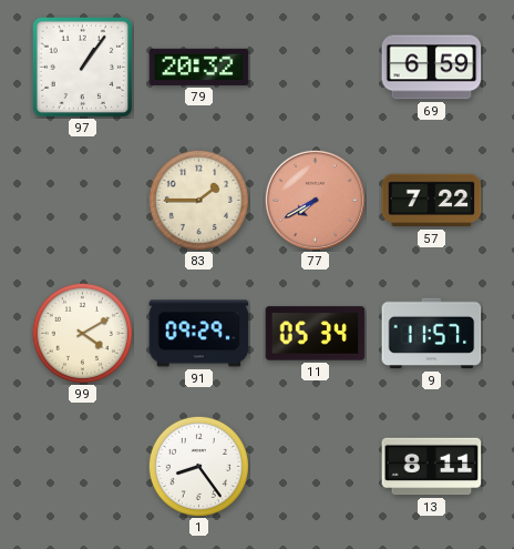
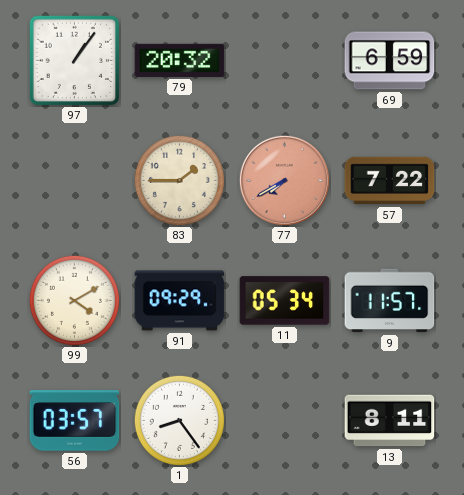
56: none -> 03:57 (75, 421)
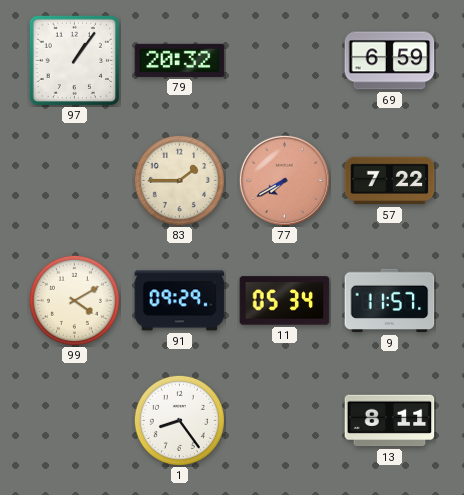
56: 03:57 -> none (75, 421)
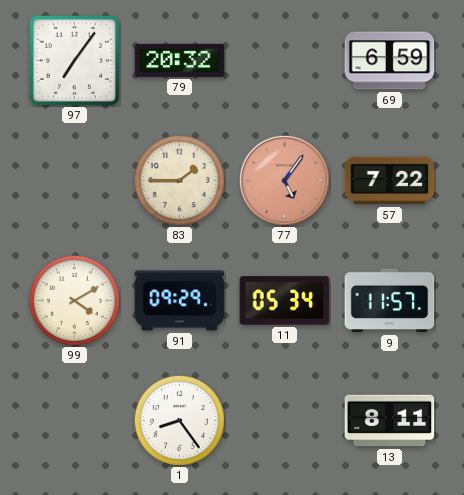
97: 1:06 -> 7:06 (74, 60)
77: 7:40 -> 5:06 (284, 180)
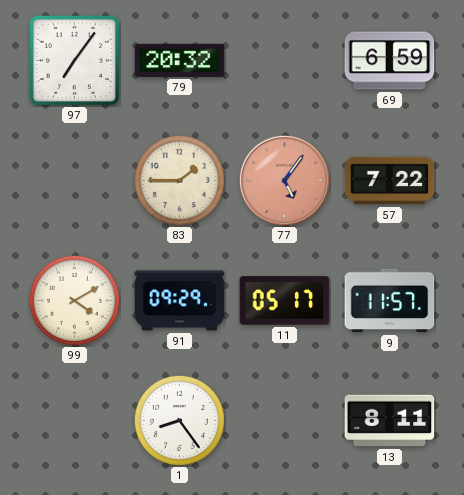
11: 05:34 -> 05:17 (285, 301)
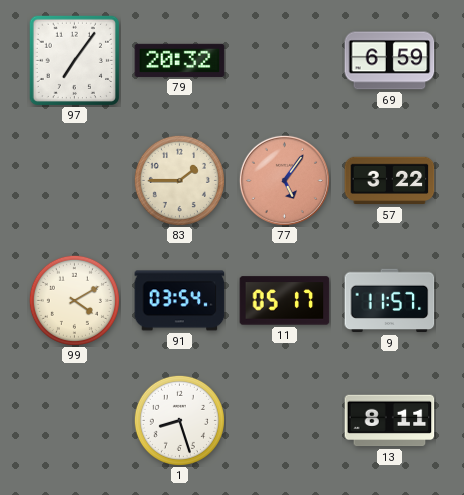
57: 7:22 -> 3:22 (390, 181)
91: 09:29 -> 03:54 (180, 301)
1: 8:24 -> 8:27 (179, 420)
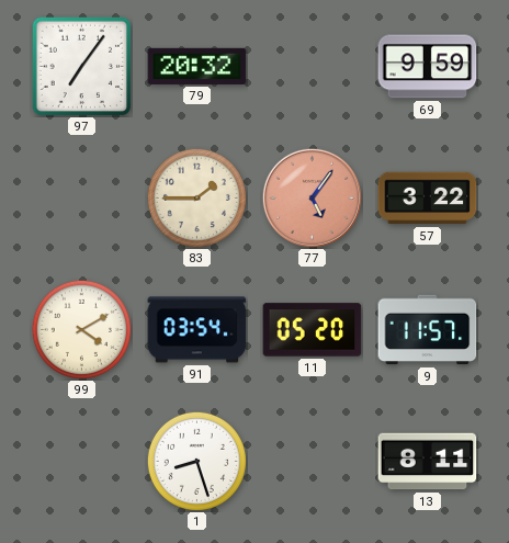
69: 6:59 -> 9:59 (428, 67)
11: 05:17 -> 05:20 (313, 330)
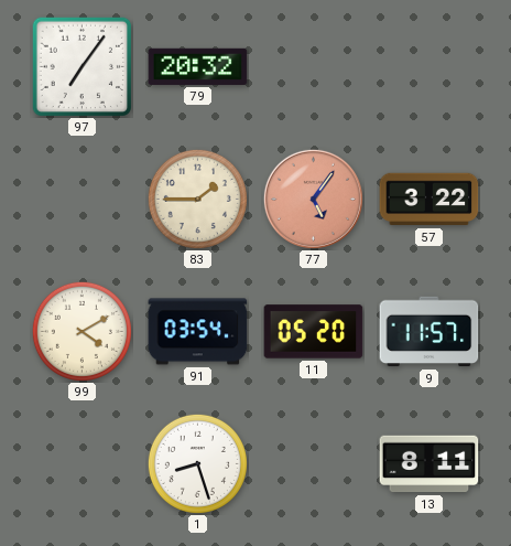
69: 9:59 -> none (428, 67)
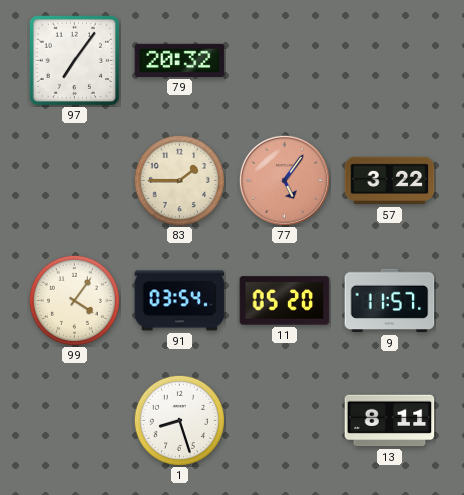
99: 4:10 -> 4:06 (74, 300)
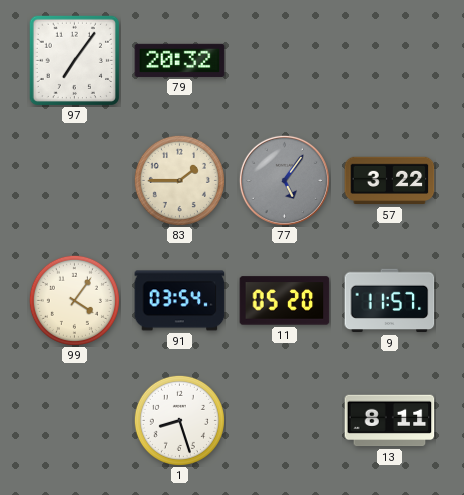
77 dial: salmon -> grey (284, 180)
